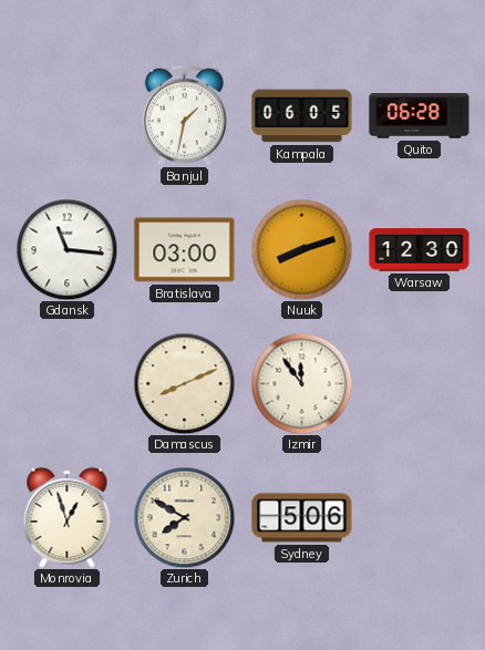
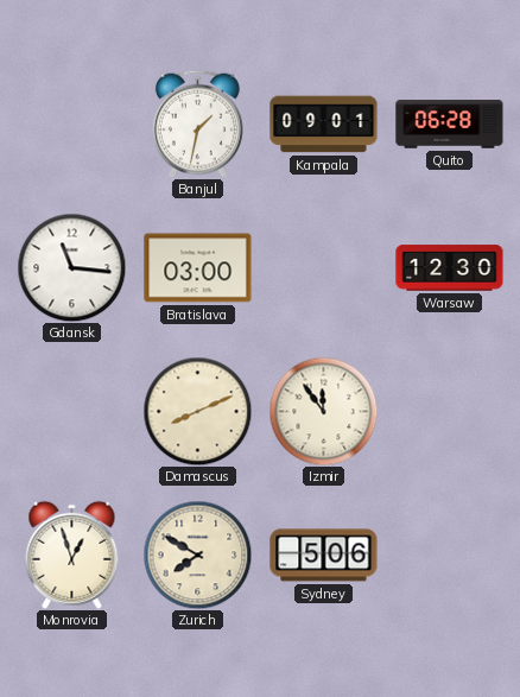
Kampala: 06:05 -> 09:01 (324, 125)
Nuuk: 8:12 -> none (301, 249)
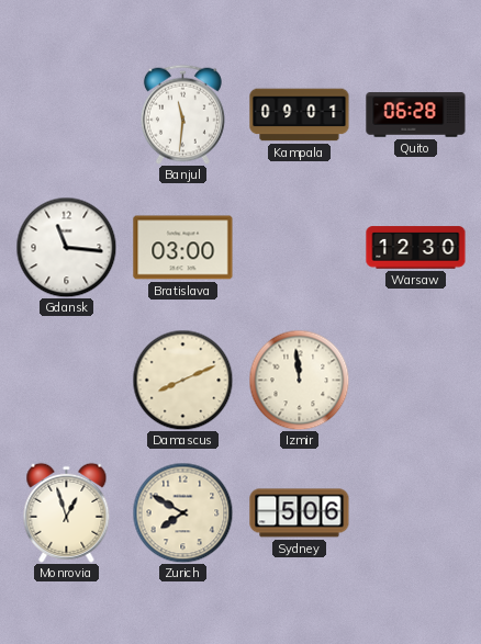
Banjul: 1:32 -> 11:31 (182, 114)
Izmir: 11:54 -> 11:59 (299, 380)
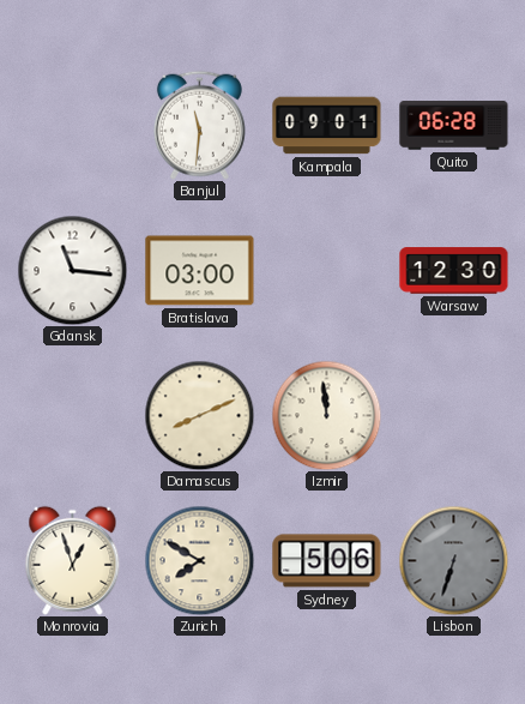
Lisbon: none -> 6:33 (453, 560)
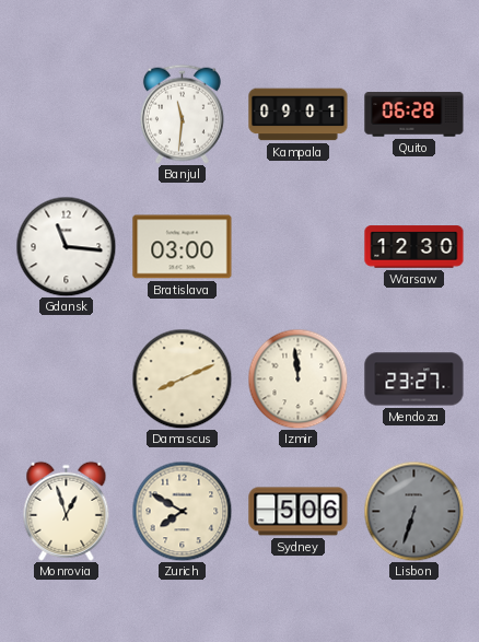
Mendoza: none -> 23:27 (414, 380)
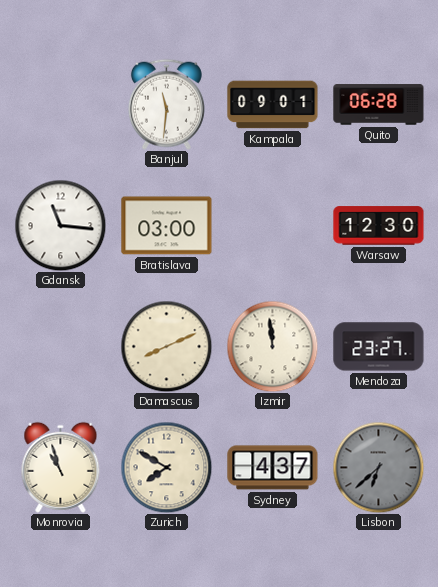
Monrovia: 12:57 -> 10:57 (61, 467)
Sydney: 5:06 -> 4:37 (273, 468)
Lisbon: 6:33 -> 6:38 (378, 467)
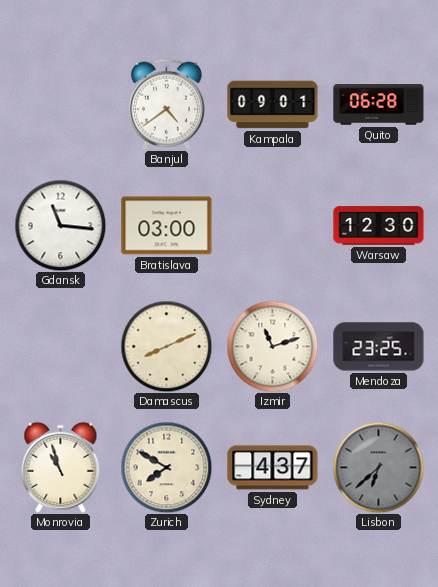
Banjul: 11:31 -> 4:39 (166, 104)
Izmir: 11:59 -> 11:12 (272, 346)
Mendoza: 23:27 -> 23:25 (379, 347)
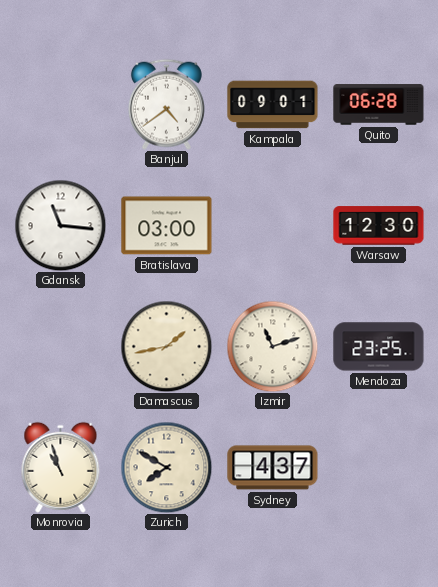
Damascus: 8:11 -> 1:43 (166, 346)
Lisbon: 6:38 -> none (378, 467)
